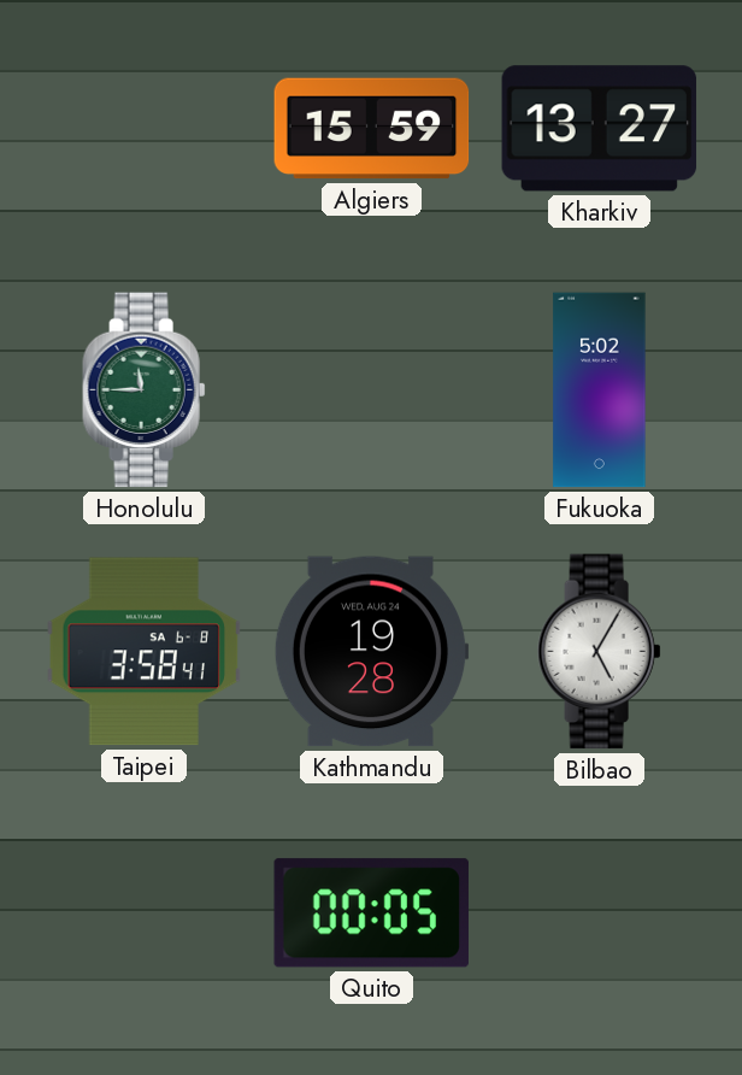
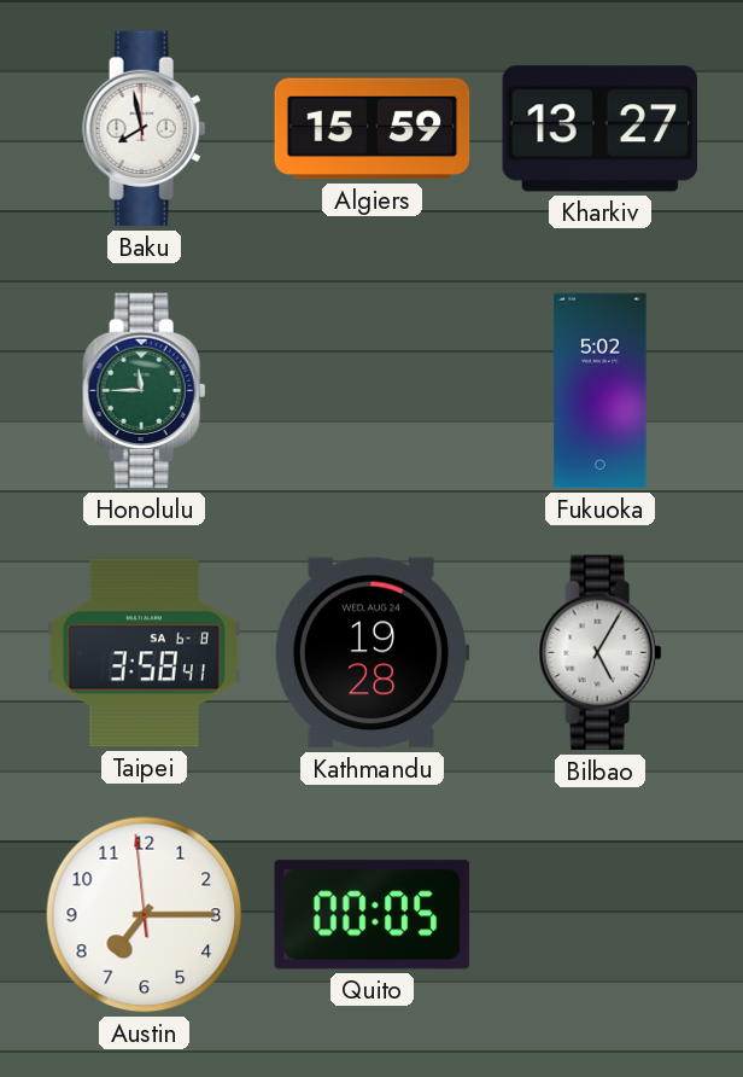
Baku: none -> 7:58 (145, 129)
Austin: none -> 7:14 (145, 915)
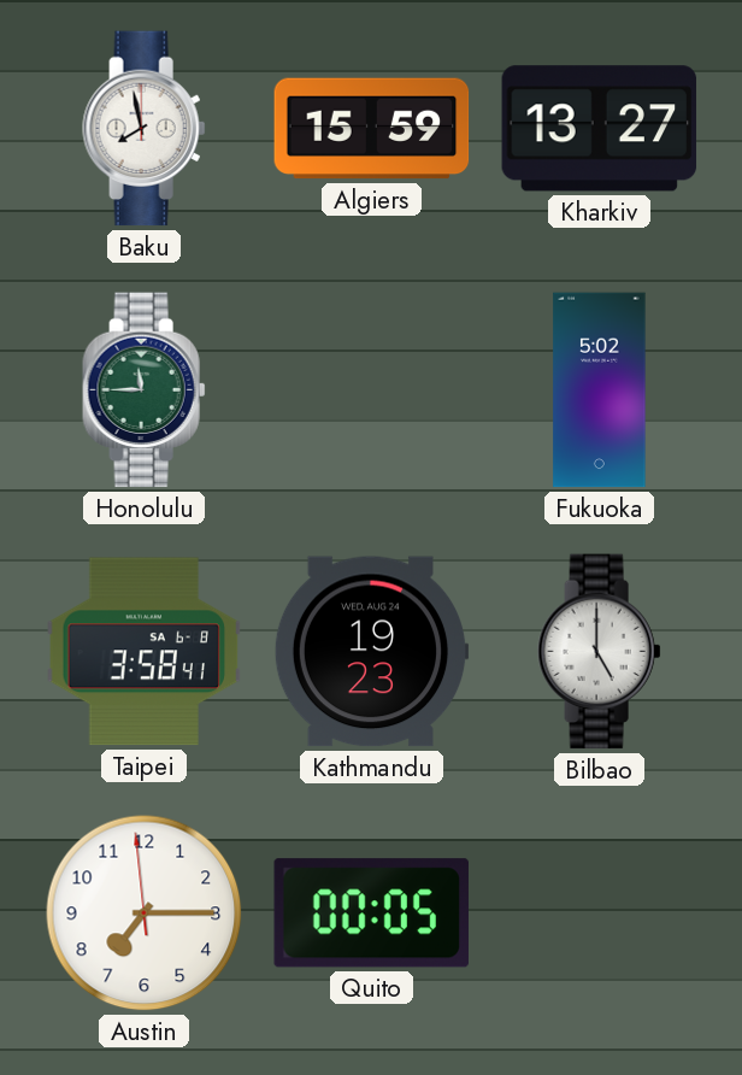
Kathmandu: 19:28 -> 19:23 (371, 652)
Bilbao: 5:05 -> 5:00 (600, 652)
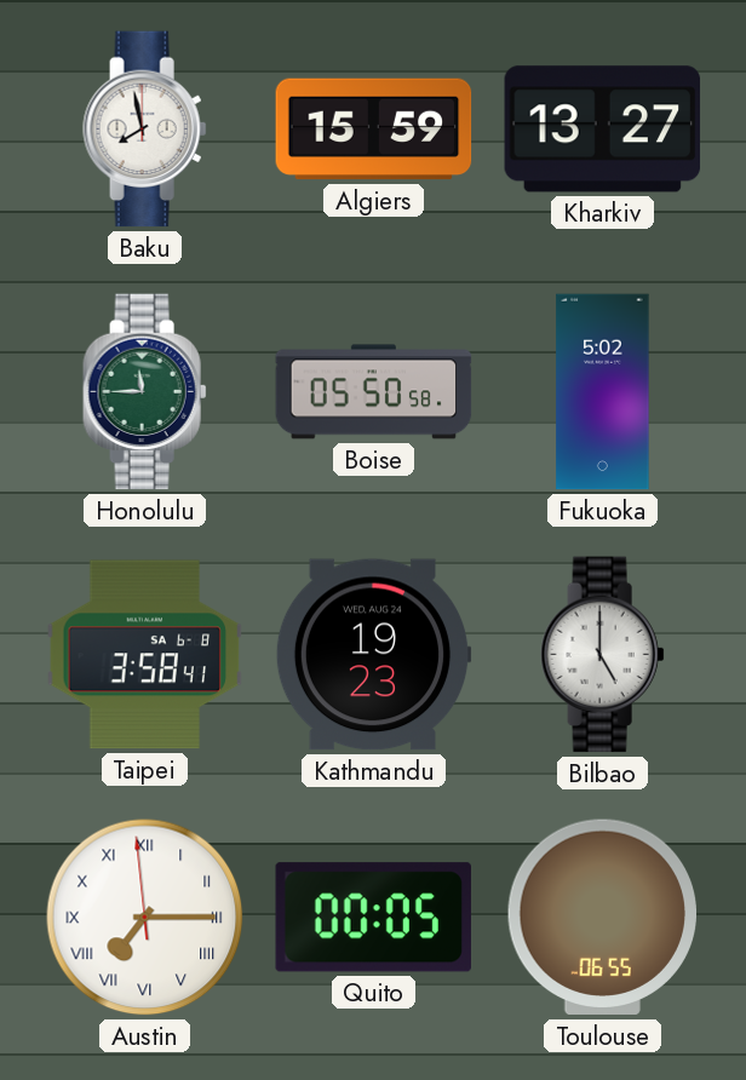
Boise: none -> 05:50 (374, 392)
Austin numerals: Arabic -> Roman (145, 918)
Toulouse: none -> 06:55 (602, 918)
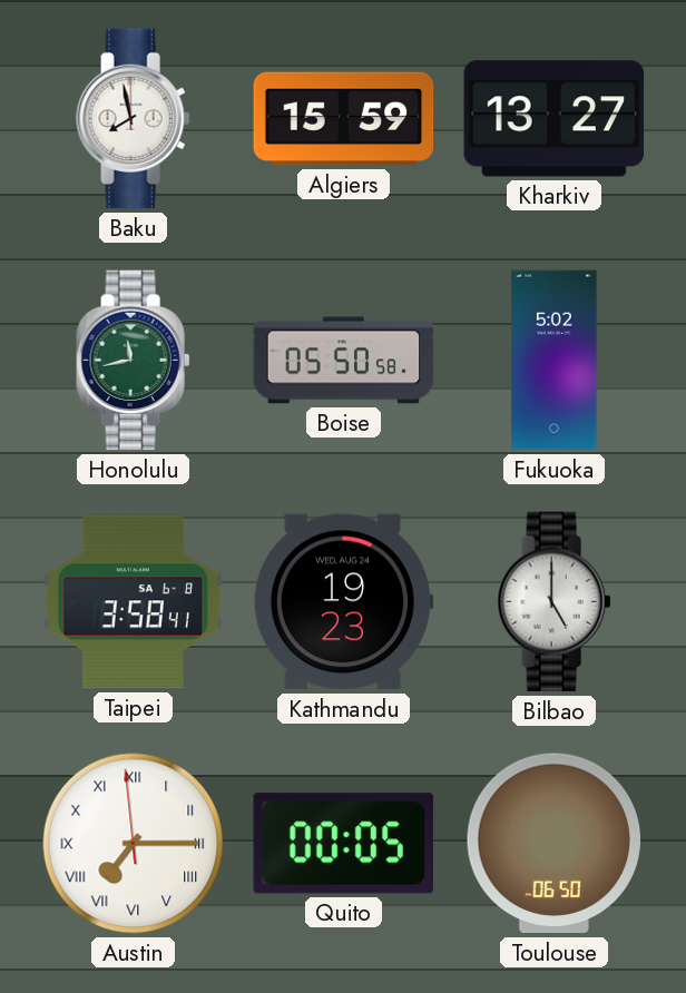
Honolulu: 11:45 -> 11:43 (134, 361)
Toulouse: 06:55 -> 06:50 (553, 844)
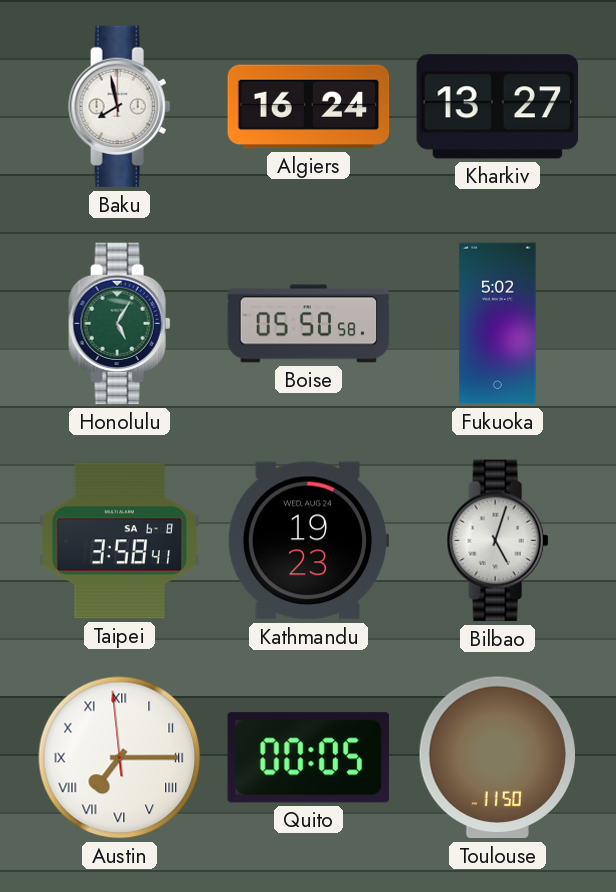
Algiers: 15:59 -> 16:24 (309, 107)
Honolulu: 11:43 -> 5:05 (120, 324)
Bilbao: 5:00 -> 5:03 (498, 541)
Toulouse: 06:50 -> 11:50 (497, 758)
